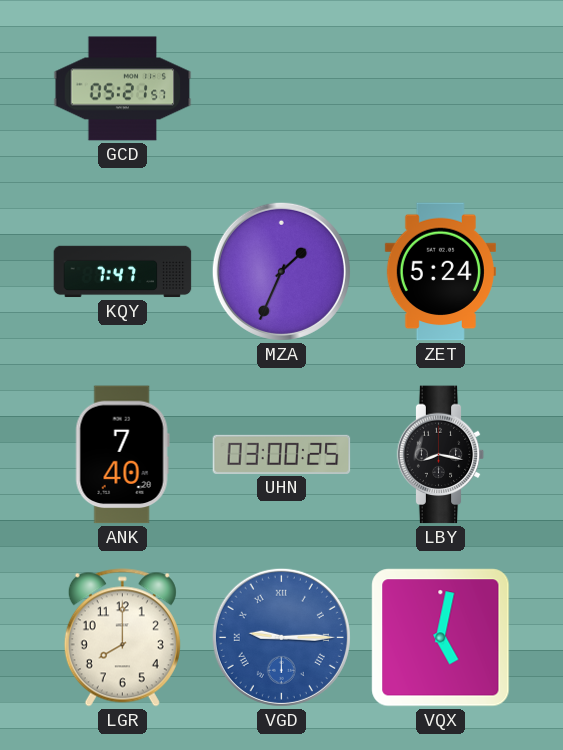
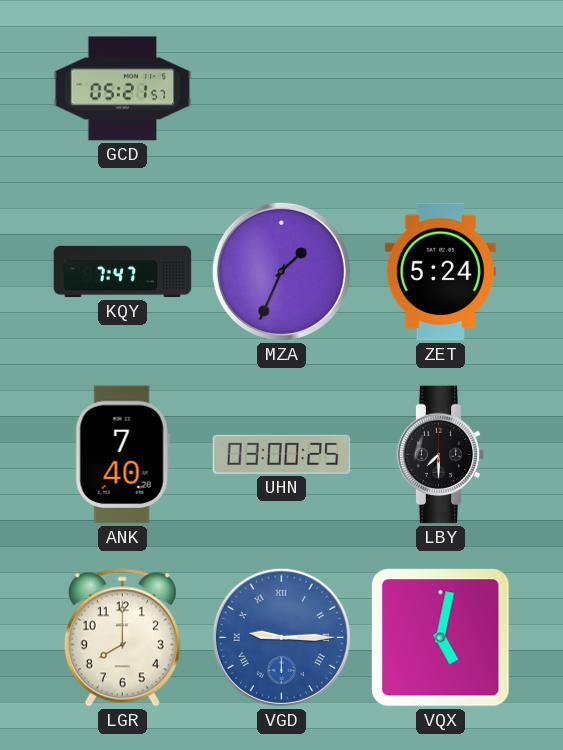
LBY: 8:17 -> 7:30 (441, 455)
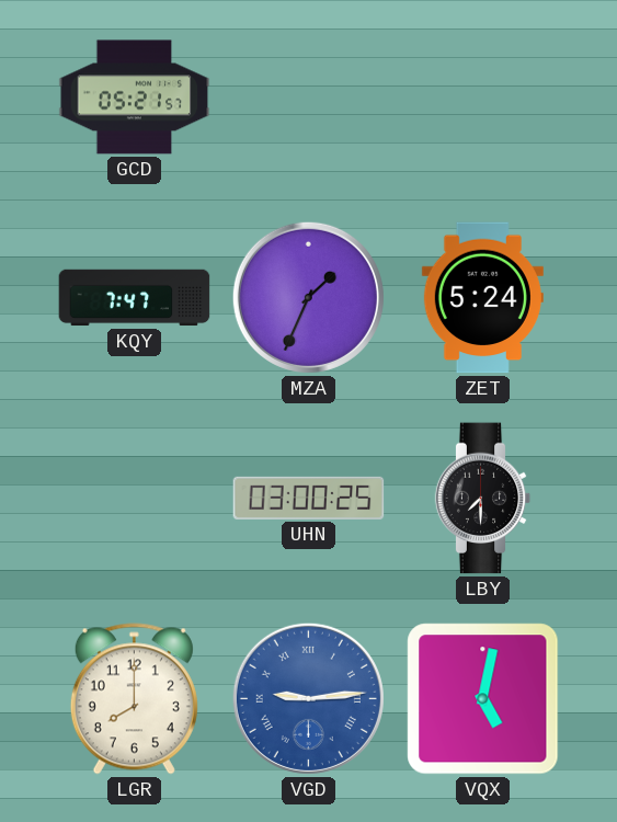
ANK: 7:40 -> none (122, 455)
VGD: 9:15 -> 9:14 (308, 698)
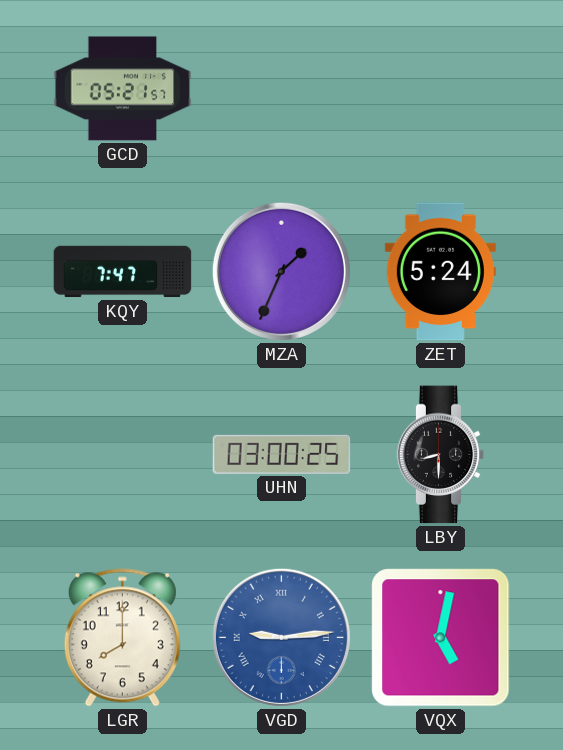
LBY: 7:30 -> 8:30 (441, 455)
